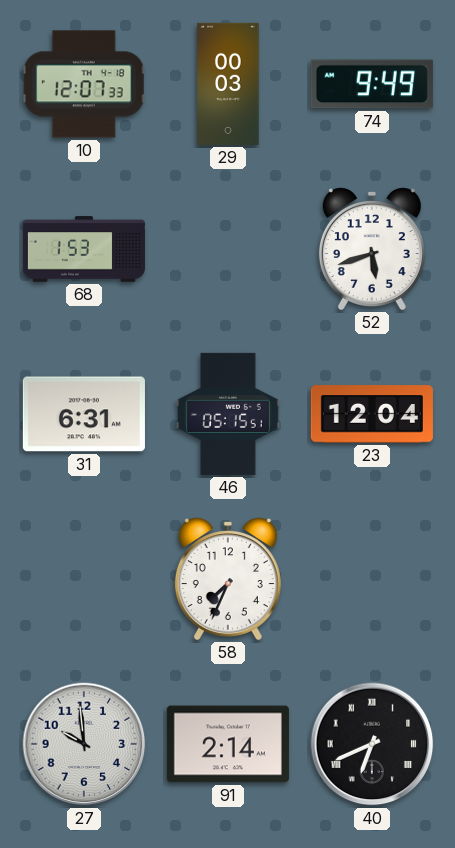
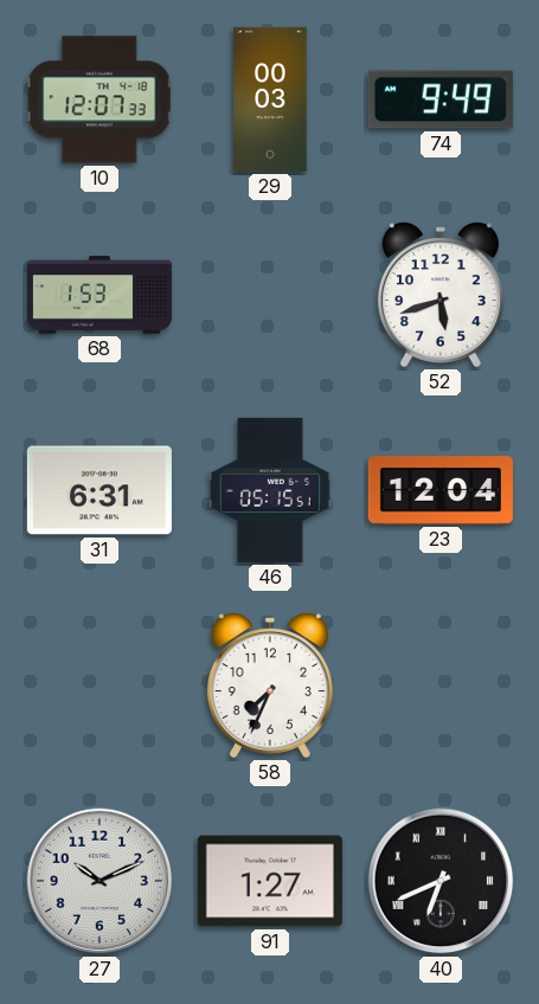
27: 9:59 -> 10:11 (100, 881)
91: 2:14 -> 1:27 (270, 881)
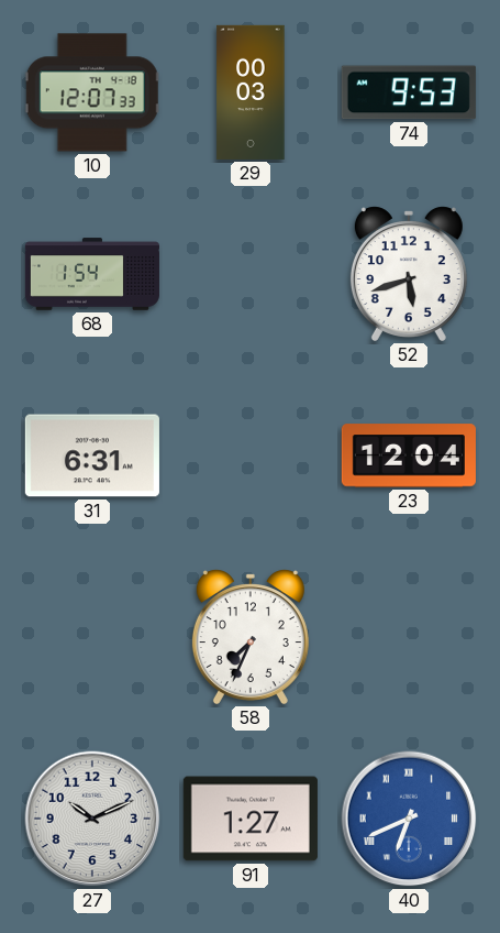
74: 9:49 -> 9:53 (409, 92)
68: 1:53 -> 1:54 (92, 274)
46: 05:15 -> none (271, 490)
40 dial: black -> blue (409, 819)
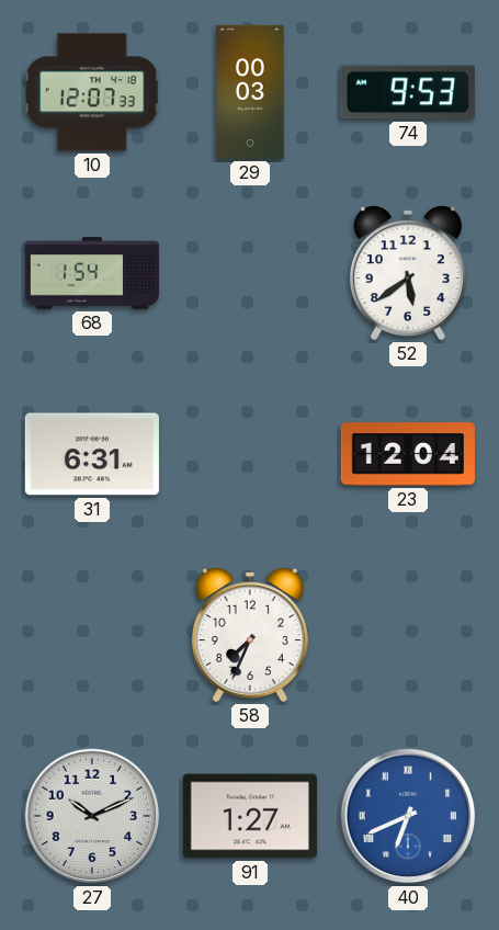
52: 5:42 -> 5:39 (408, 273)
